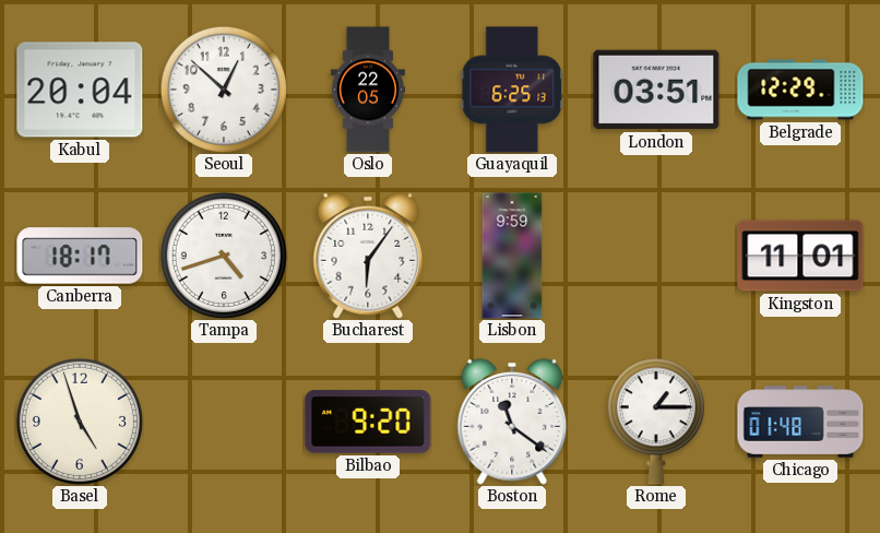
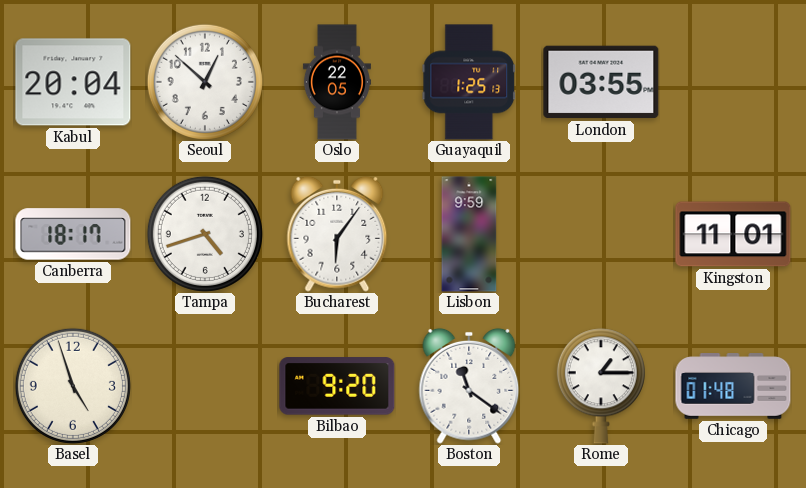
Guayaquil: 6:25 -> 1:25 (469, 82)
London: 03:51 -> 03:55 (601, 82)
Belgrade: 12:29 -> none (800, 90)
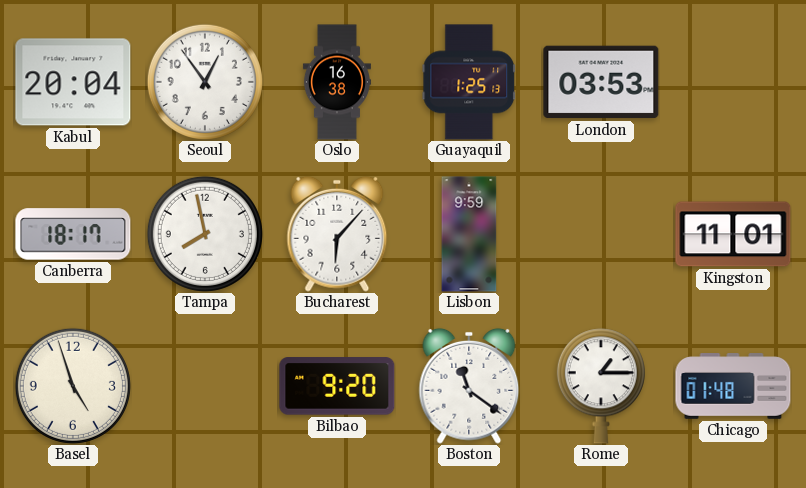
Seoul: 12:52 -> 12:54 (205, 82)
Oslo: 22:05 -> 16:38 (337, 82)
London: 03:55 -> 03:53 (601, 82)
Tampa: 4:42 -> 7:58 (205, 234)
Bucharest: 6:06 -> 6:07 (337, 234)
